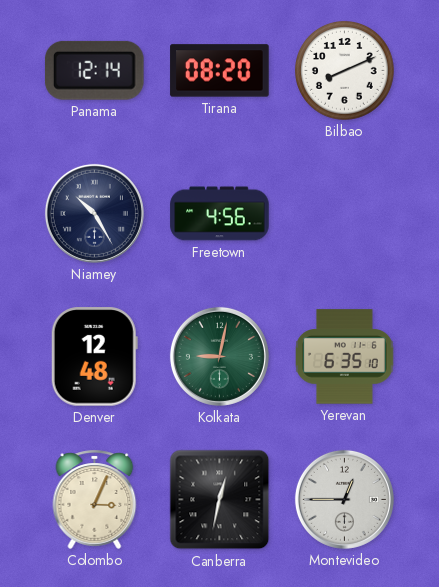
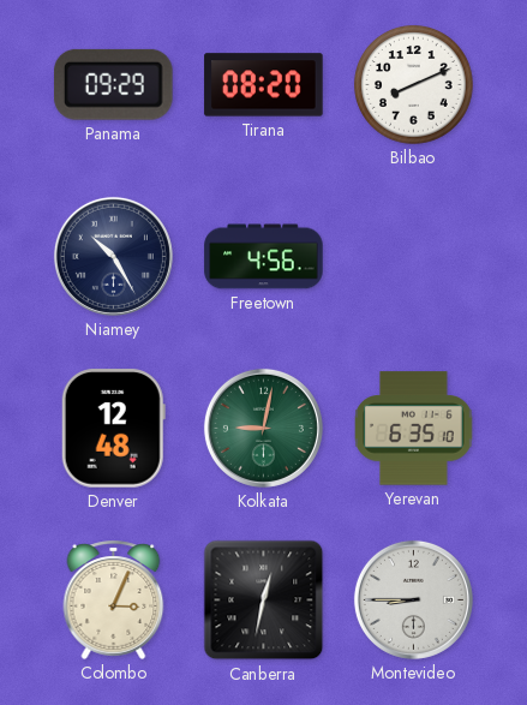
Panama: 12:14 -> 09:29 (113, 84)
Montevideo: 12:45 -> 8:45 (413, 599)
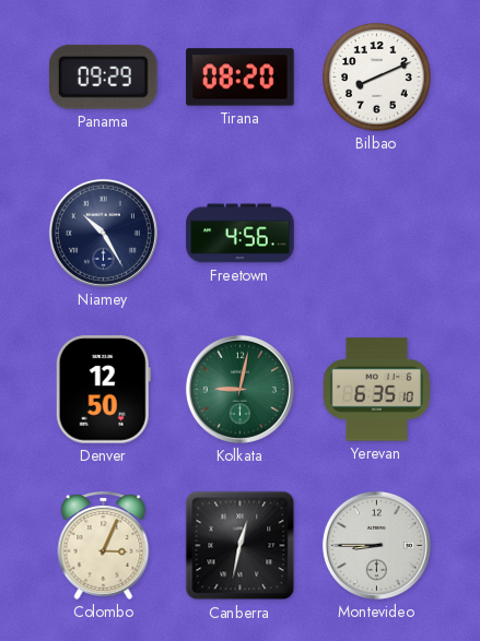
Denver: 12:48 -> 12:50 (103, 390)
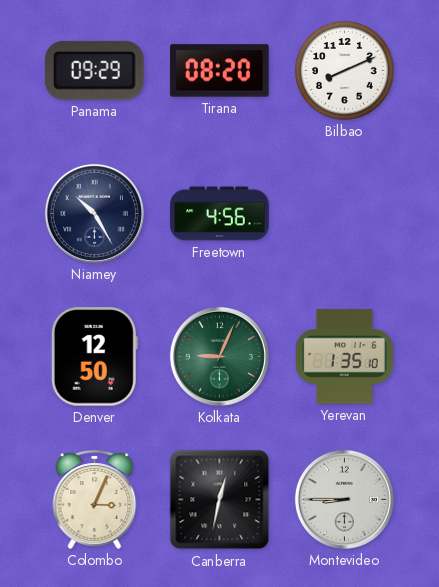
Kolkata: 9:02 -> 9:04 (219, 356)
Yerevan: 6:35 -> 1:35 (345, 357)
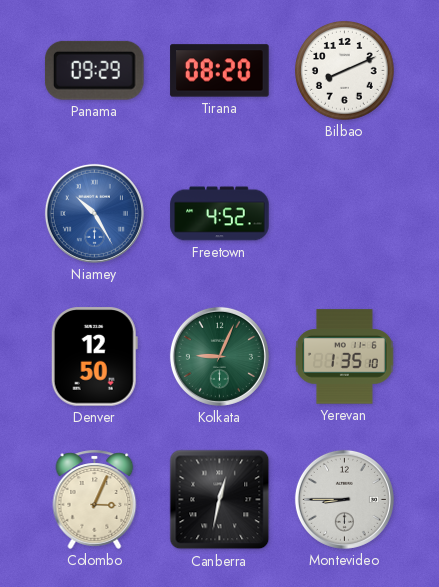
Niamey dial: navy -> blue (94, 213)
Freetown: 4:56 -> 4:52 (220, 214)
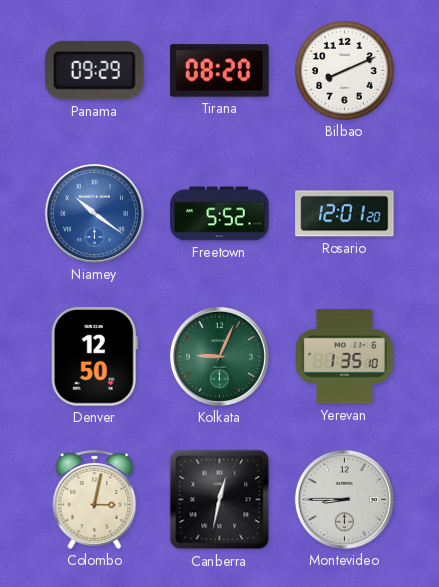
Niamey: 10:25 -> 10:21 (94, 213)
Freetown: 4:52 -> 5:52 (220, 214)
Rosario: none -> 12:01 (345, 214)
Colombo: 3:04 -> 3:02 (95, 499)
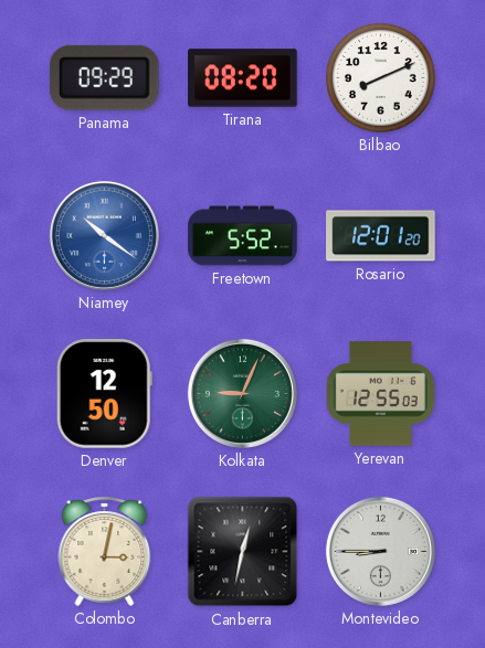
Yerevan: 1:35 -> 12:55 (381, 394)
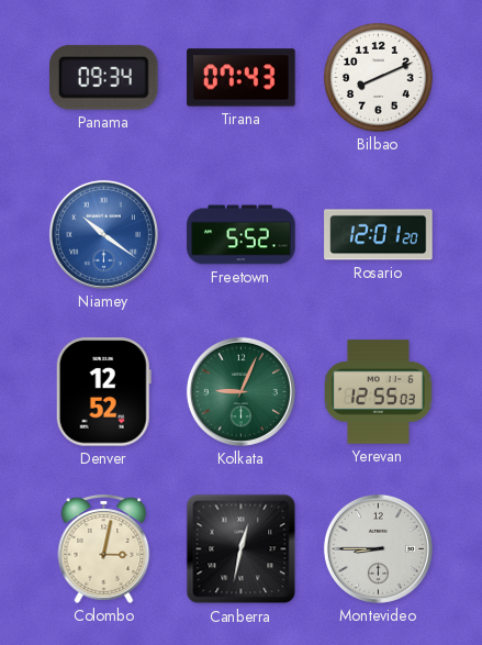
Panama: 09:29 -> 09:34 (103, 77)
Tirana: 08:20 -> 07:43 (242, 78)
Denver: 12:50 -> 12:52 (103, 392)
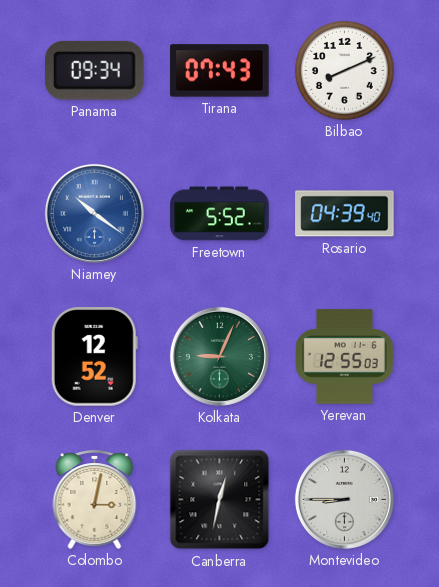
Rosario: 12:01 -> 04:39 (345, 214)
